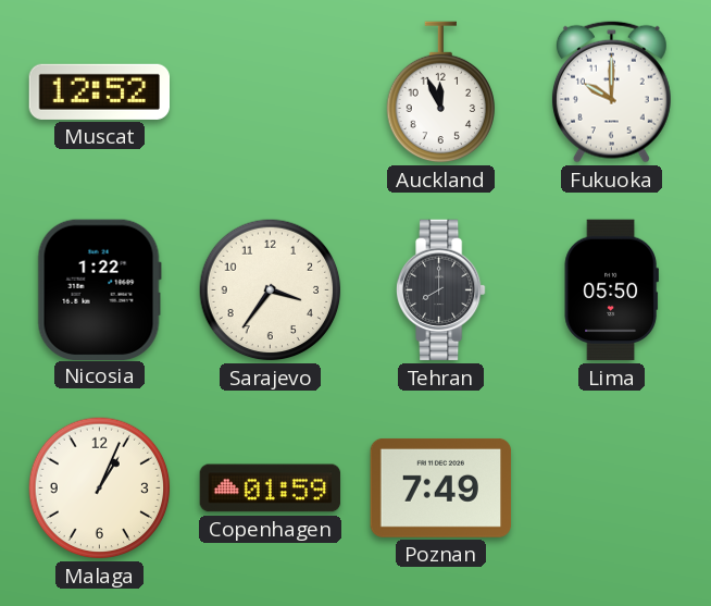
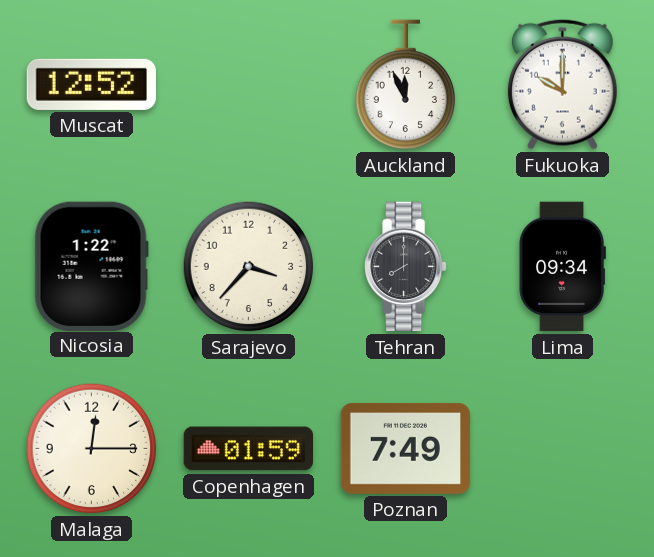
Sarajevo: 3:36 -> 3:37 (249, 267)
Lima: 05:50 -> 09:34 (562, 267)
Malaga: 1:04 -> 12:15 (92, 449)
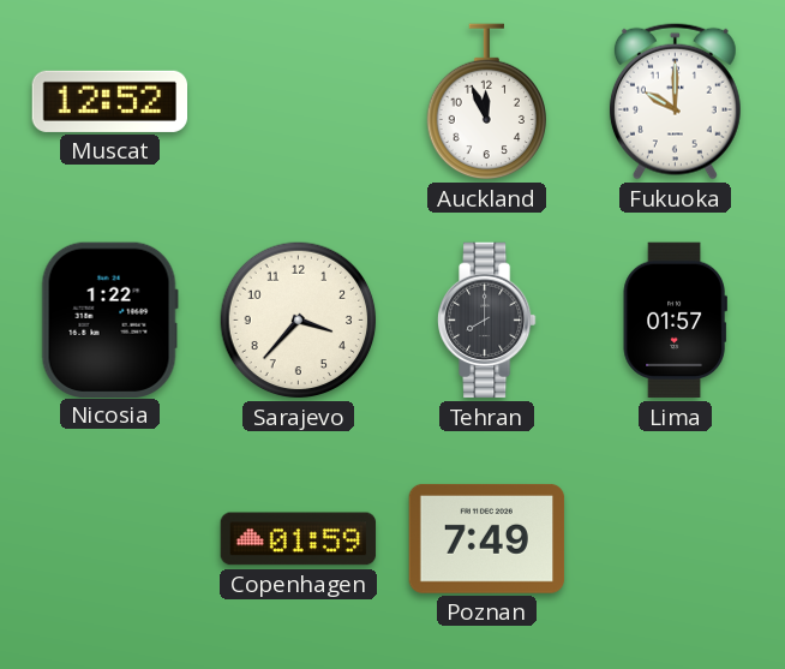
Lima: 09:34 -> 01:57 (675, 321)
Malaga: 12:15 -> none (92, 449)
